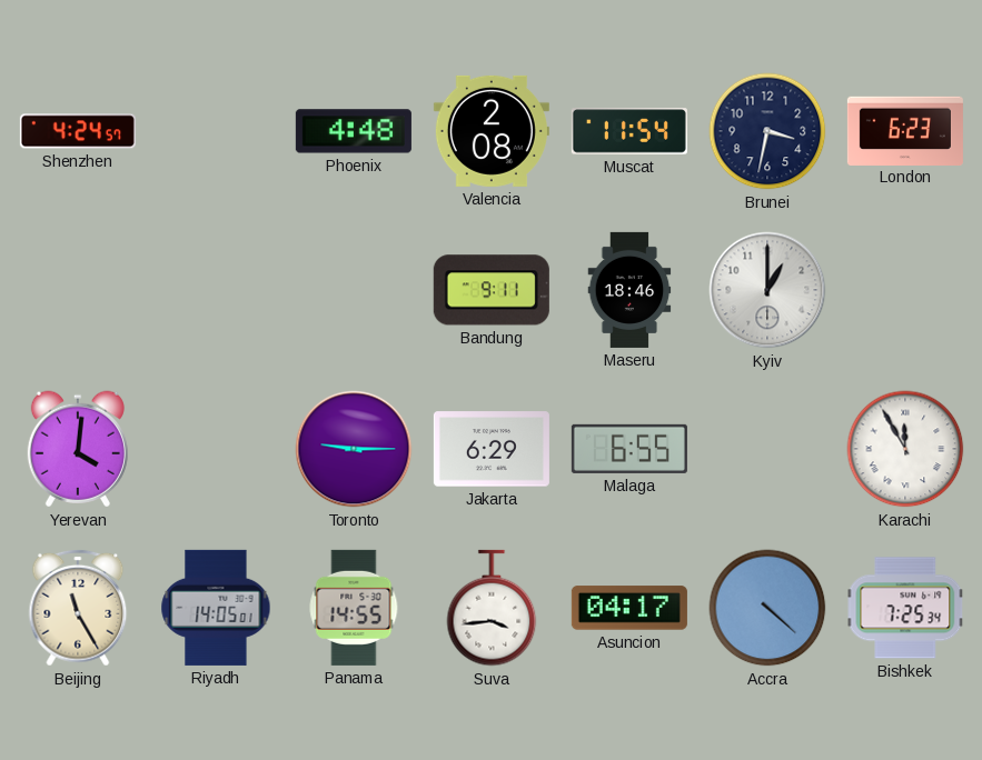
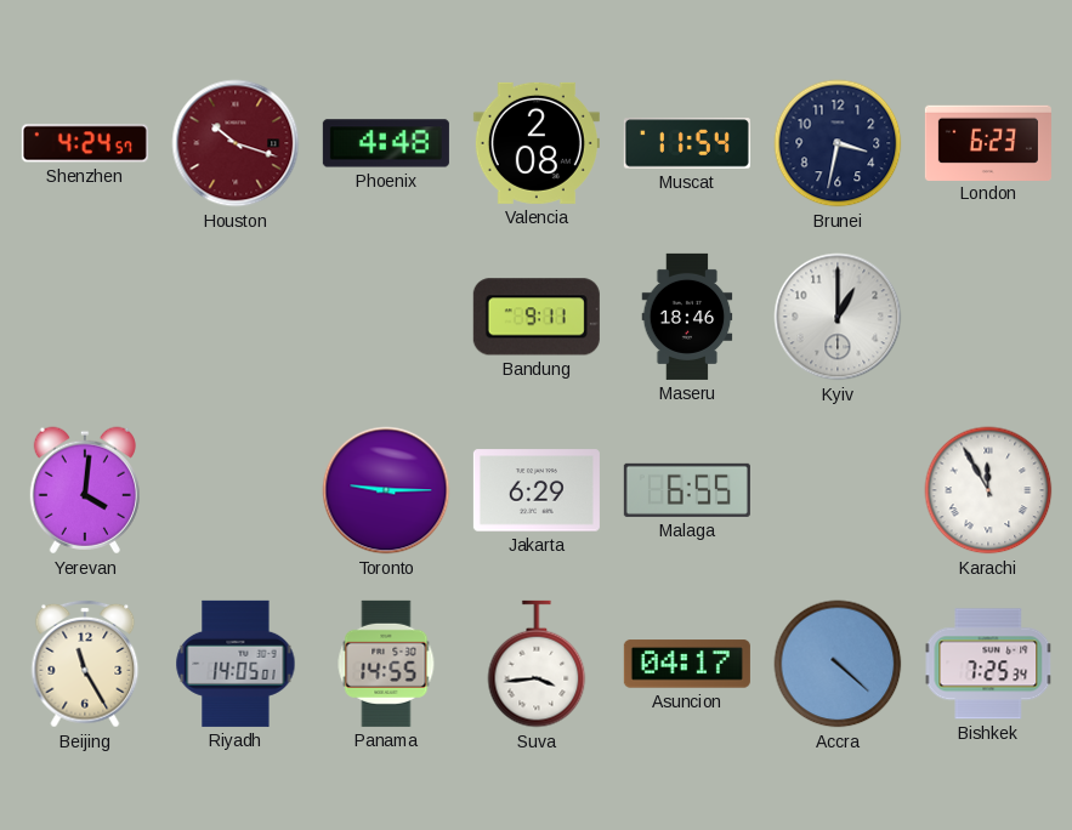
Houston: none -> 10:18 (236, 143)
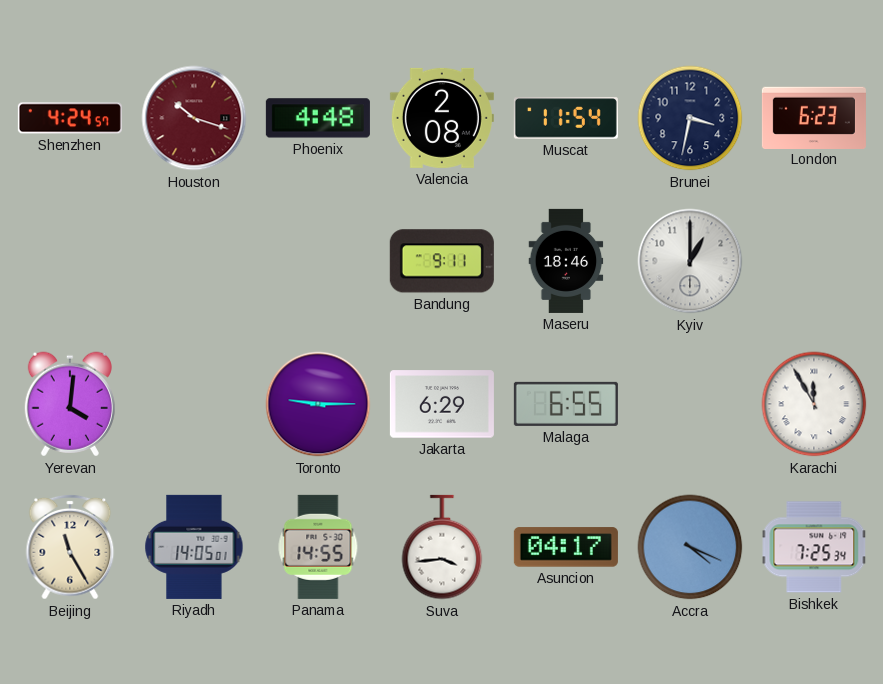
Accra: 4:22 -> 4:19 (690, 547)
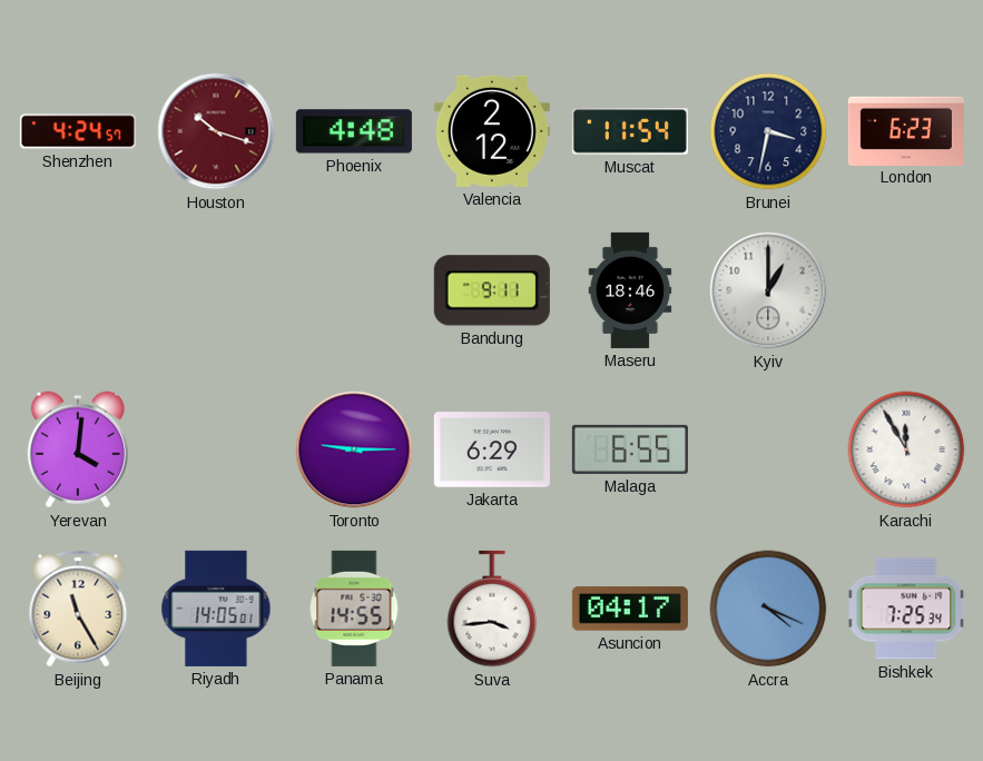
Valencia: 2:08 -> 2:12 (492, 131)
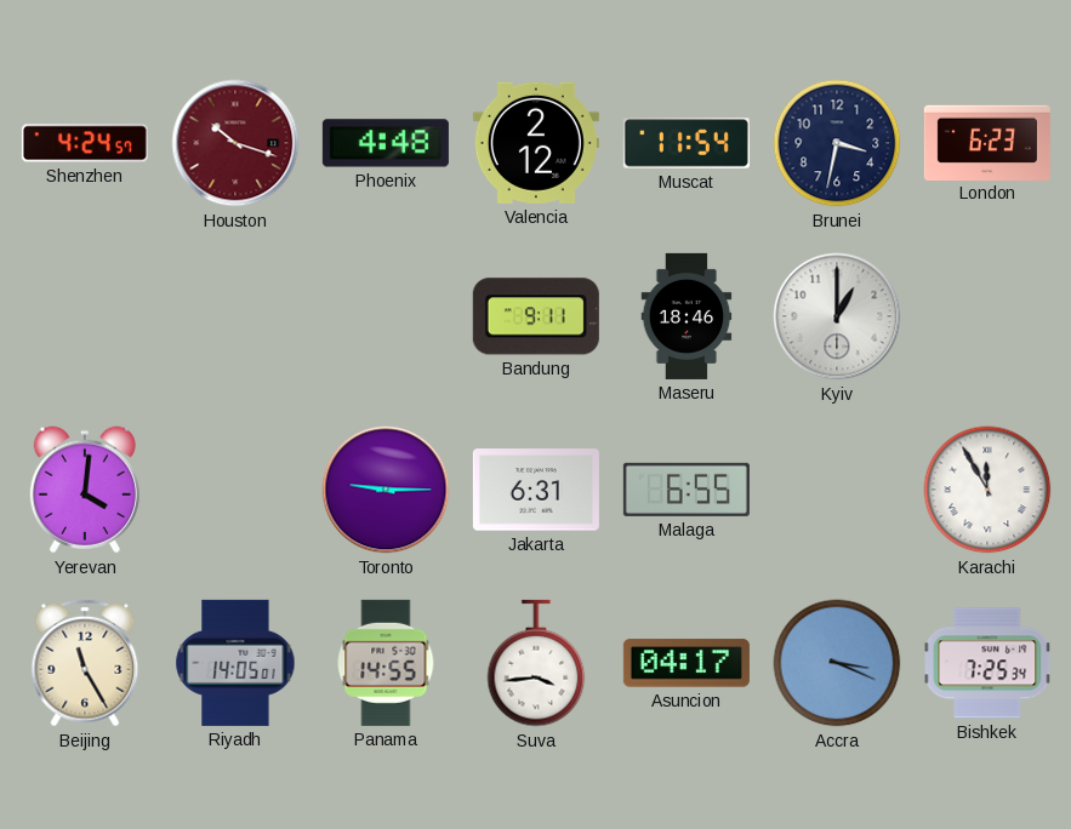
Jakarta: 6:29 -> 6:31 (536, 490)
Accra: 4:19 -> 3:19 (837, 663)
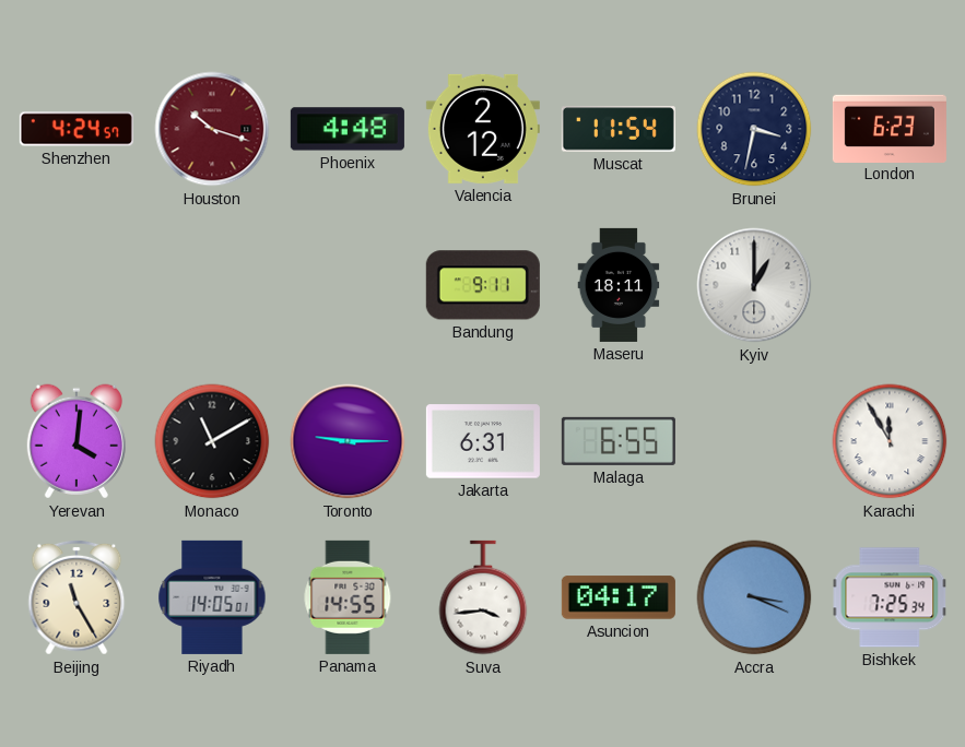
Maseru: 18:46 -> 18:11 (619, 285)
Monaco: none -> 11:10 (212, 441)
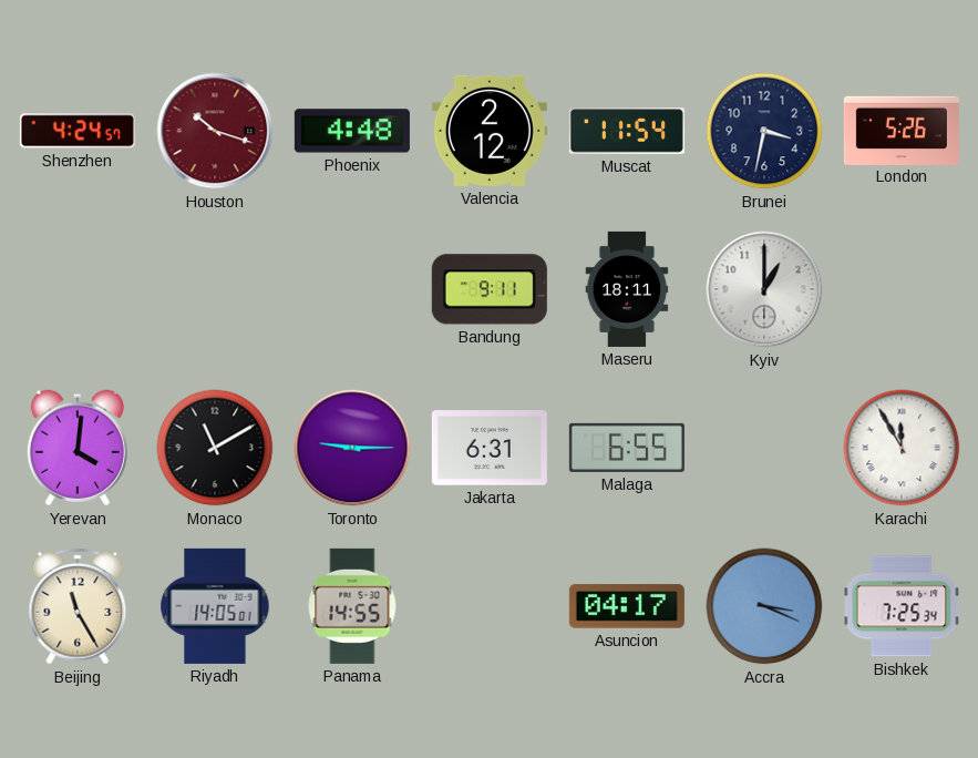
London: 6:23 -> 5:26 (902, 130)
Suva: 3:44 -> none (483, 597)
